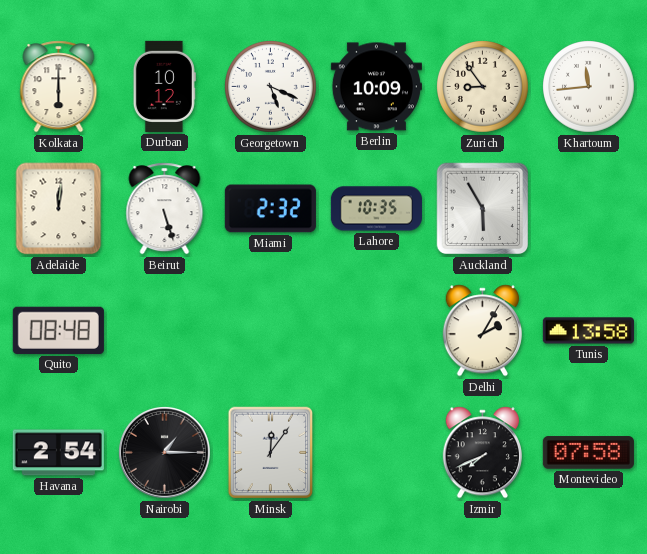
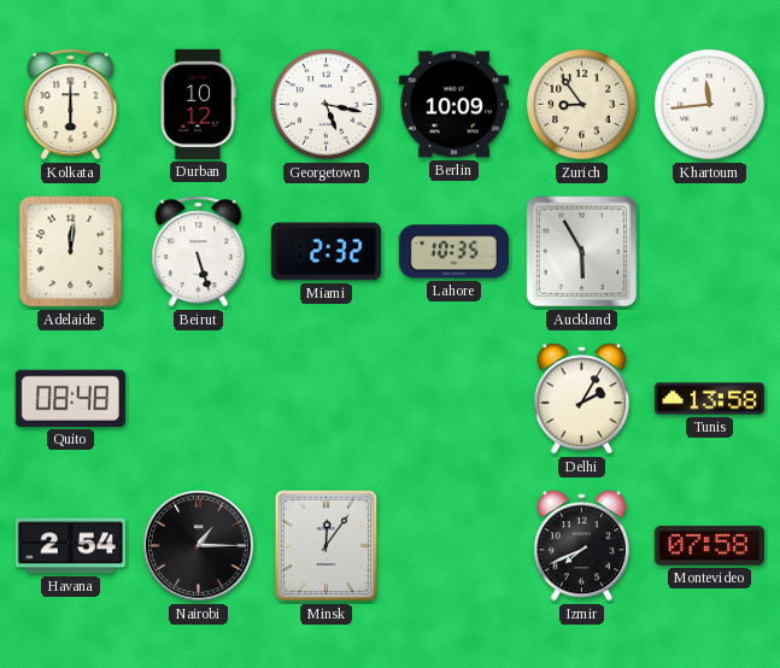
Georgetown: 5:19 -> 5:17 (327, 105)
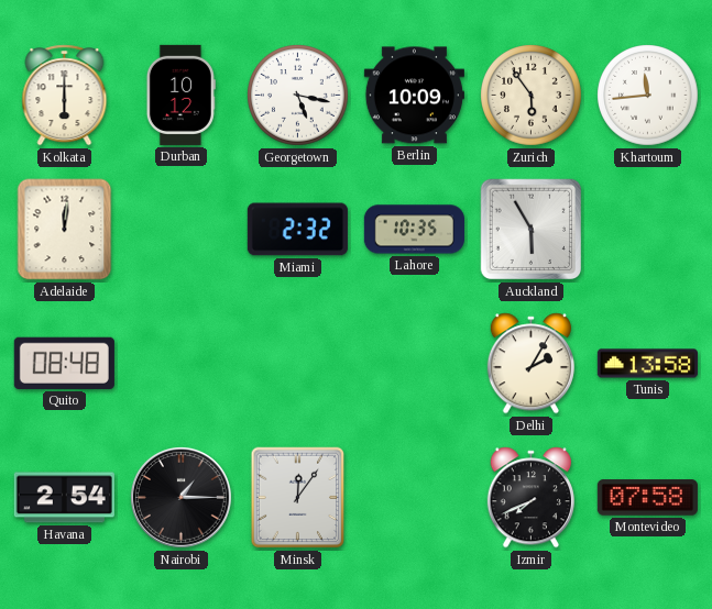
Zurich: 8:54 -> 5:54 (532, 96)
Beirut: 5:27 -> none (199, 252)
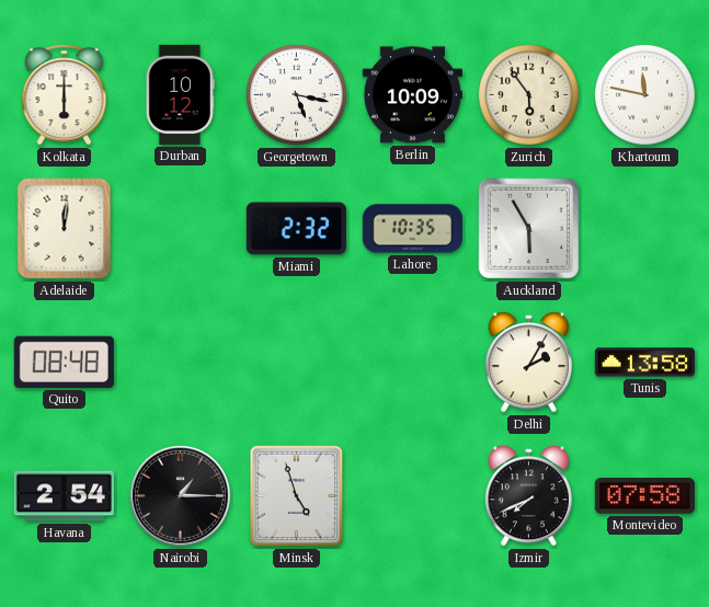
Khartoum: 11:44 -> 11:47 (645, 95)
Minsk: 12:06 -> 4:57 (297, 496)
